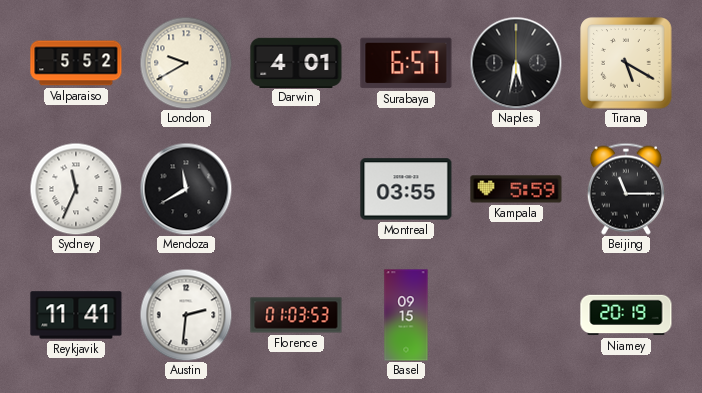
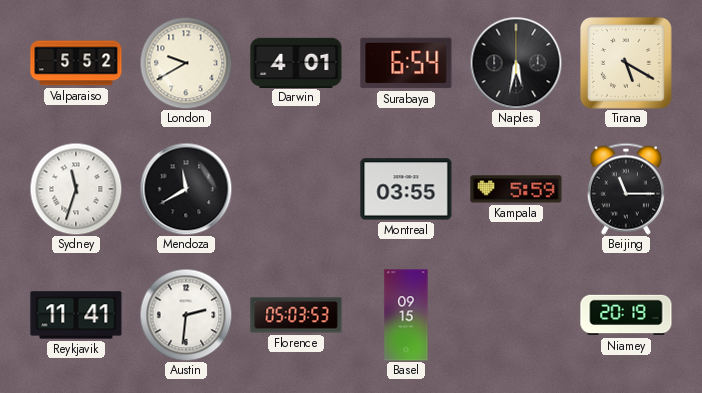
Surabaya: 6:57 -> 6:54 (406, 63)
Sydney: 11:34 -> 11:33 (76, 189)
Florence: 01:03 -> 05:03 (296, 315)
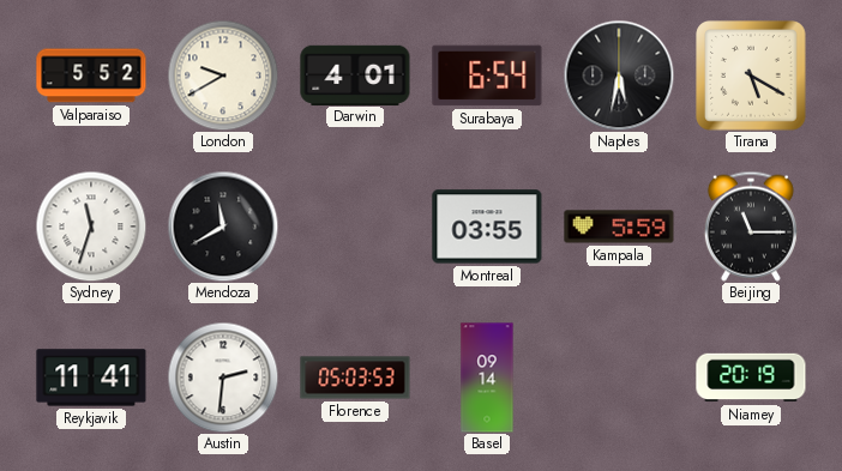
Basel: 09:15 -> 09:14 (487, 378)
